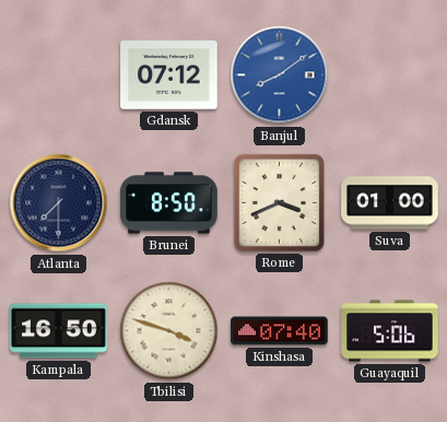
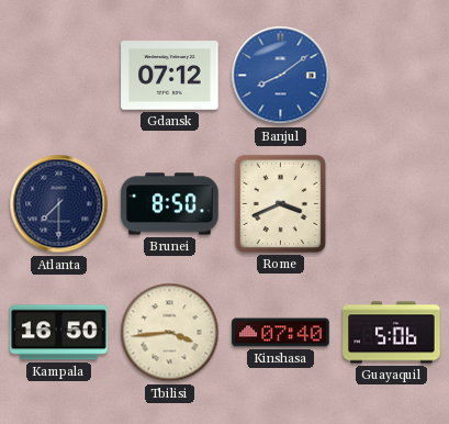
Suva: 01:00 -> none (390, 203)
Tbilisi: 3:48 -> 3:44 (170, 333)
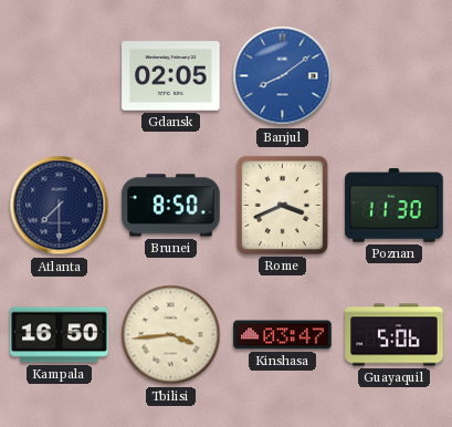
Gdansk: 07:12 -> 02:05 (171, 76)
Poznan: none -> 11:30 (395, 206)
Kinshasa: 07:40 -> 03:47 (283, 335)
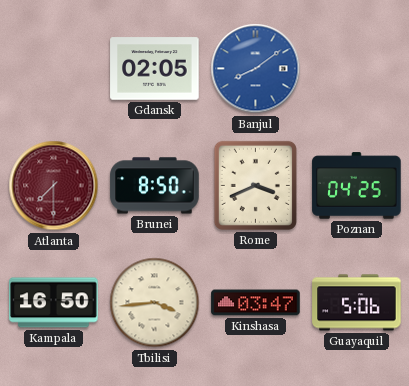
Atlanta dial: navy -> burgundy (54, 186)
Poznan: 11:30 -> 04:25 (357, 186)
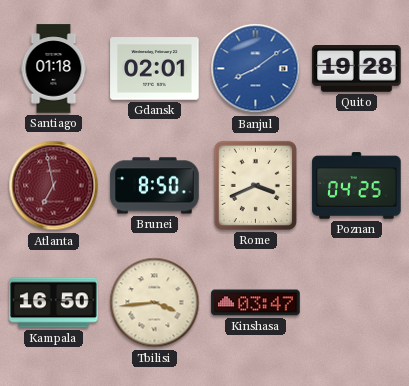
Santiago: none -> 01:18 (54, 69)
Gdansk: 02:05 -> 02:01 (155, 69)
Quito: none -> 19:28 (357, 69)
Atlanta: 7:30 -> 6:58 (54, 186)
Guayaquil: 5:06 -> none (357, 303)
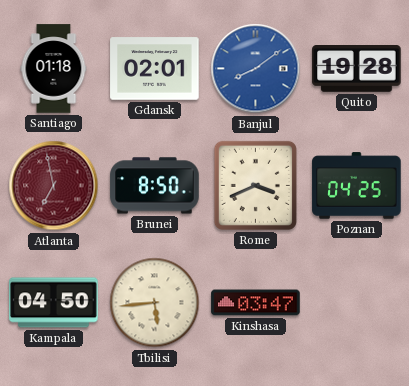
Kampala: 16:50 -> 04:50 (54, 303)
Tbilisi: 3:44 -> 5:44 (155, 303)
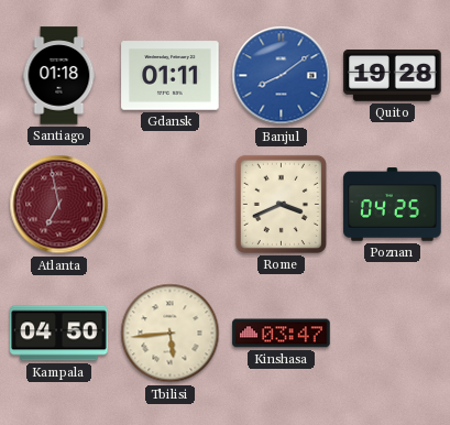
Gdansk: 02:01 -> 01:11 (171, 76)
Brunei: 8:50 -> none (155, 186)
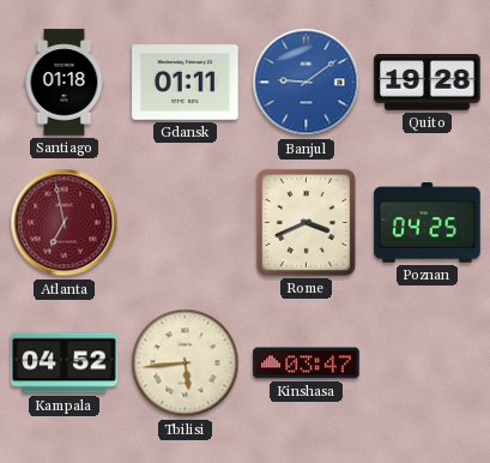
Banjul: 8:09 -> 9:09 (307, 83)
Kampala: 04:50 -> 04:52 (65, 363)
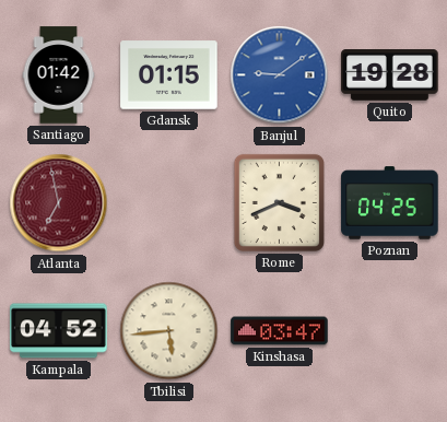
Santiago: 01:18 -> 01:42 (59, 75)
Gdansk: 01:11 -> 01:15 (169, 75)
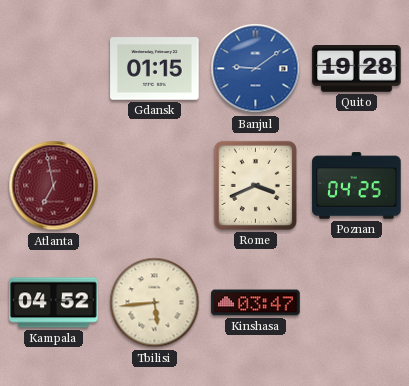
Santiago: 01:42 -> none (59, 75)
